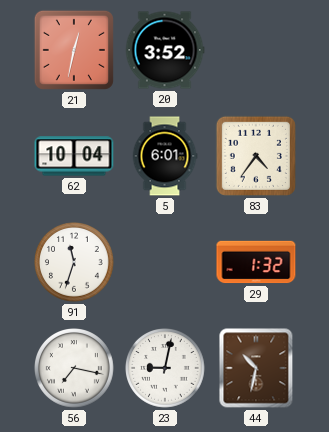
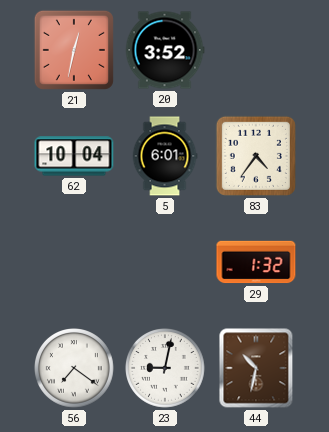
91: 11:33 -> none (75, 263)
56: 7:17 -> 7:21 (75, 369)
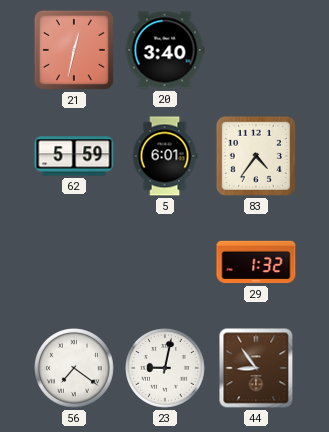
20: 3:52 -> 3:40 (165, 50)
62: 10:04 -> 5:59 (74, 156)
44: 10:32 -> 8:54 (256, 368)
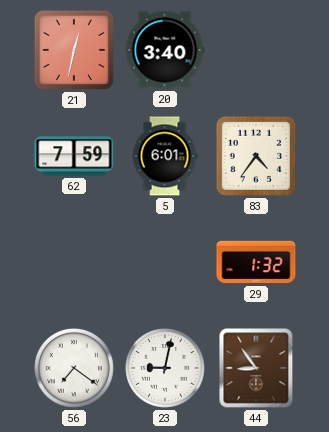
62: 5:59 -> 7:59 (74, 156)
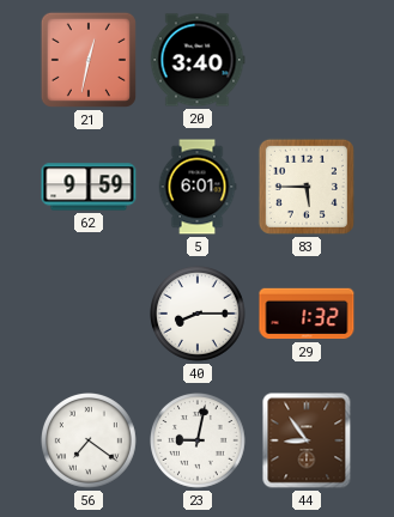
62: 7:59 -> 9:59 (89, 187)
83: 4:36 -> 5:45 (307, 187)
40: none -> 8:15 (199, 315)
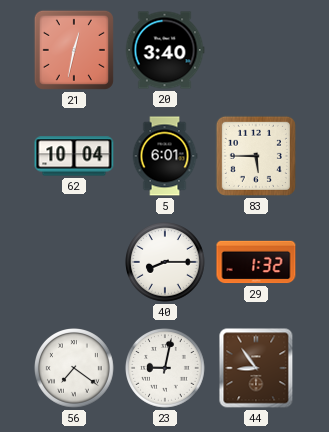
62: 9:59 -> 10:04 (74, 156)
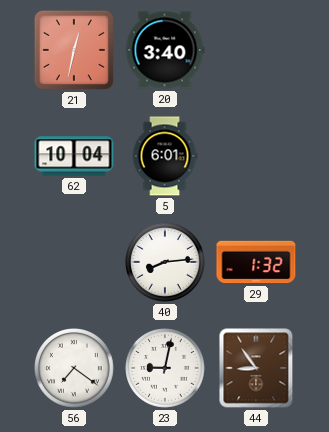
83: 5:45 -> none (256, 156)
40: 8:15 -> 8:14 (166, 263)
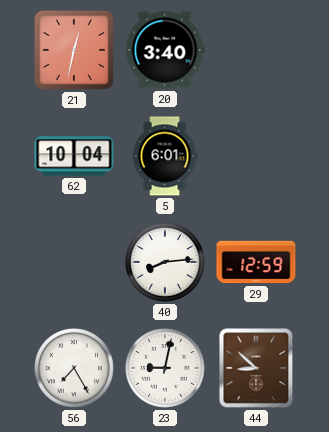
29: 1:32 -> 12:59 (256, 262)
56: 7:21 -> 7:25 (75, 369)
44: 8:54 -> 8:52 (256, 368)
